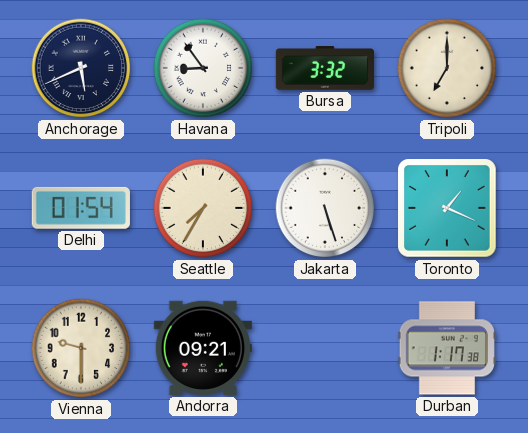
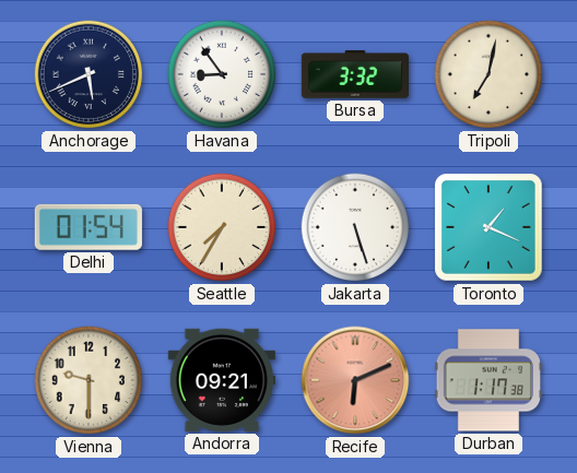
Tripoli: 7:00 -> 7:02 (488, 74)
Recife: none -> 6:11 (355, 380)
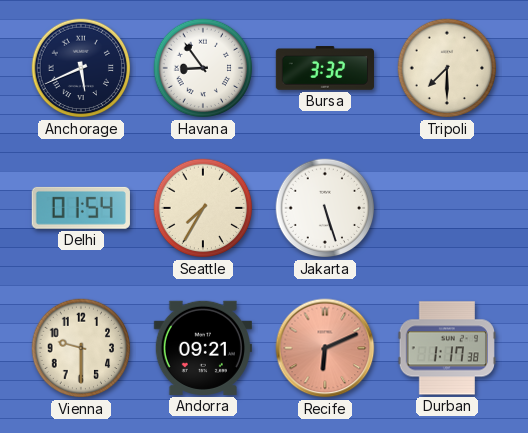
Tripoli: 7:02 -> 7:30 (447, 68)
Toronto: 1:19 -> none (488, 227)
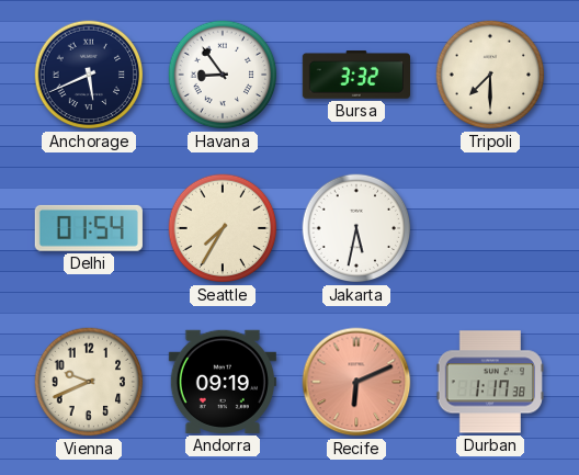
Jakarta: 5:27 -> 5:32 (356, 228)
Vienna: 9:30 -> 9:41 (89, 382)
Andorra: 09:21 -> 09:19 (223, 382)
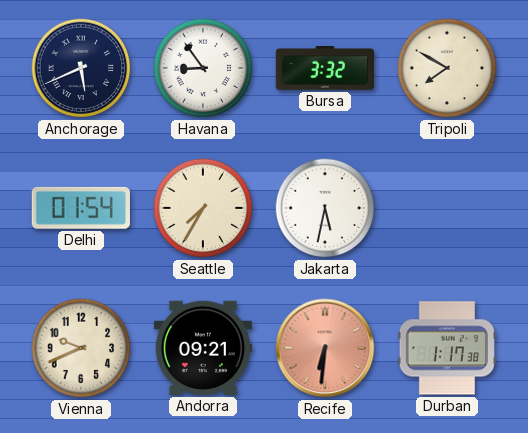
Tripoli: 7:30 -> 7:50 (447, 68)
Andorra: 09:19 -> 09:21 (203, 348)
Recife: 6:11 -> 6:31 (325, 348)
